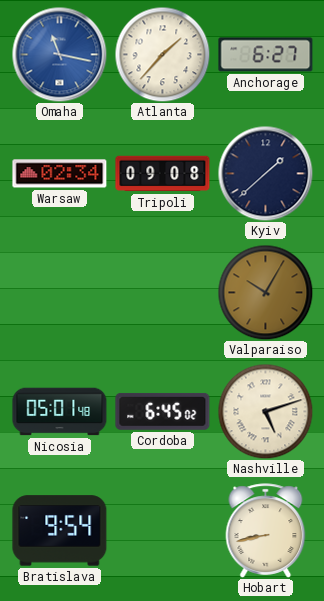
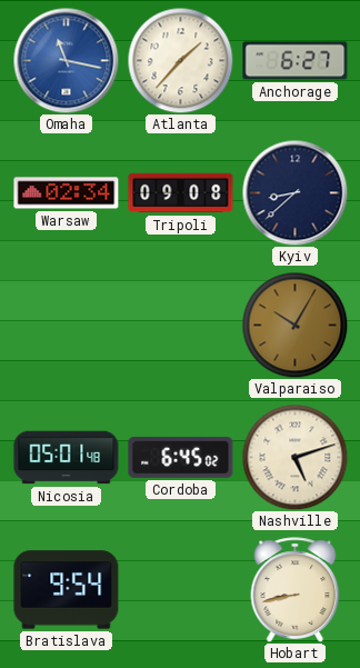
Kyiv: 1:38 -> 8:38 (294, 192)
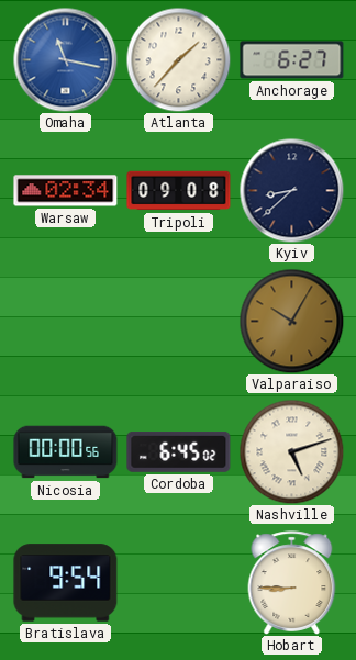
Nicosia: 05:01 -> 00:00 (66, 452)
Hobart: 8:43 -> 8:45 (292, 583)
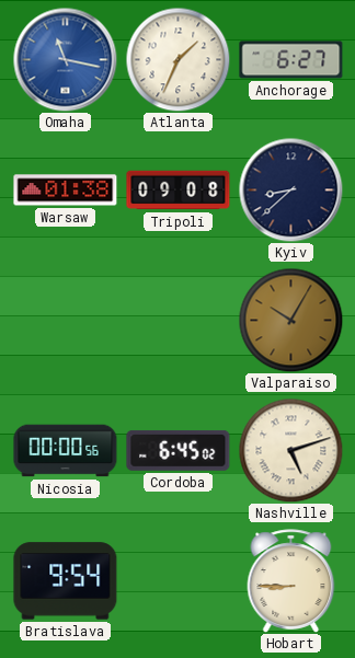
Atlanta: 1:37 -> 1:34 (177, 59)
Warsaw: 02:34 -> 01:38 (66, 191)
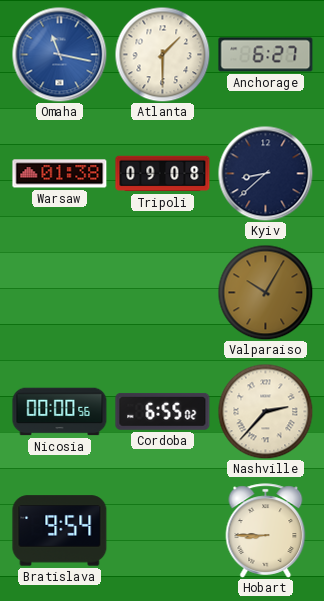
Atlanta: 1:34 -> 1:30 (162, 54)
Cordoba: 6:45 -> 6:55 (163, 411)
Nashville: 5:12 -> 2:37 (265, 411)
